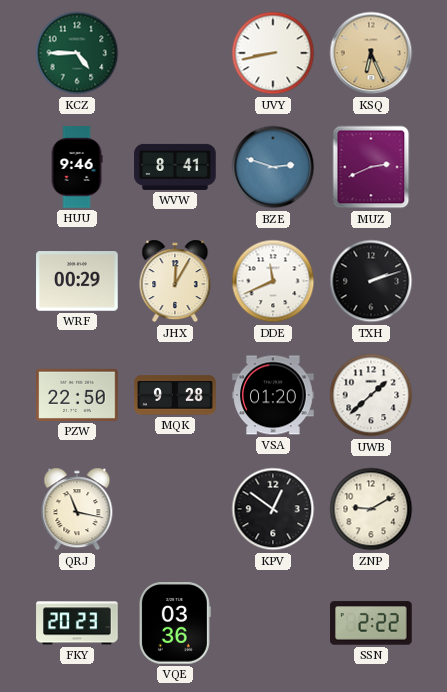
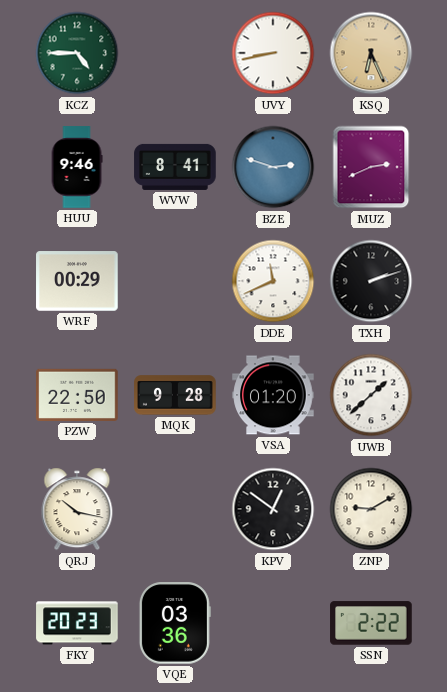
JHX: 12:05 -> none (175, 281)
QRJ: 11:17 -> 10:17 (77, 509)
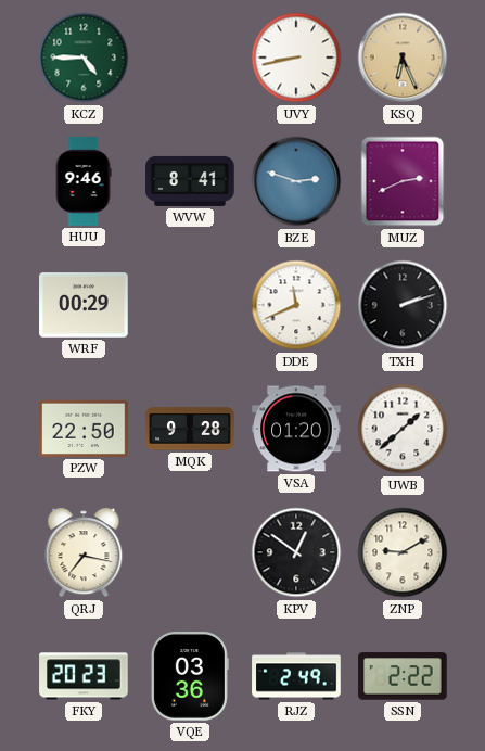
QRJ: 10:17 -> 7:17 (84, 552)
RJZ: none -> 2:49 (296, 676)
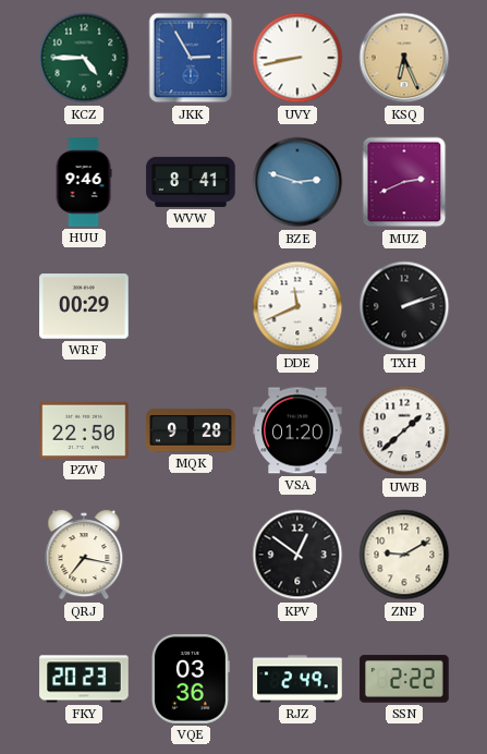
JKK: none -> 2:55 (191, 58)
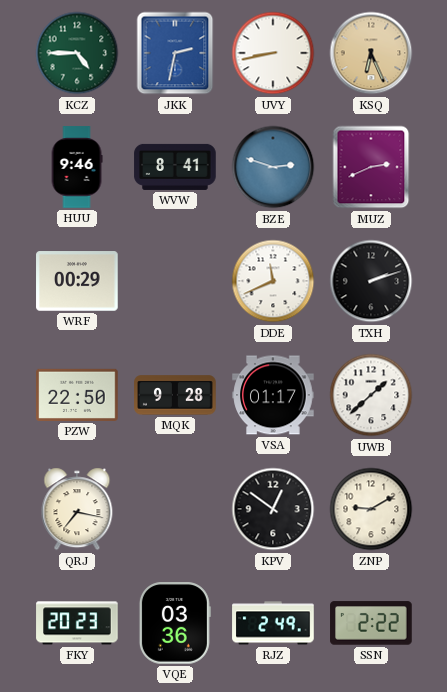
JKK: 2:55 -> 2:32 (175, 53)
VSA: 01:20 -> 01:17 (273, 395)
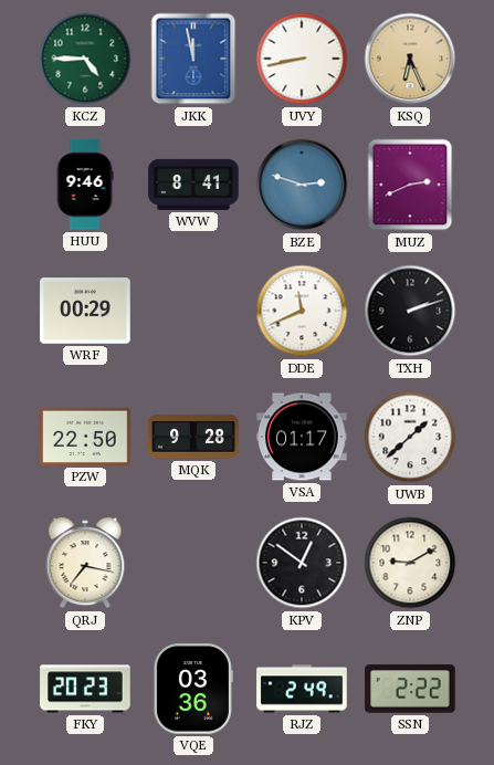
JKK: 2:32 -> 11:58 (193, 59)
